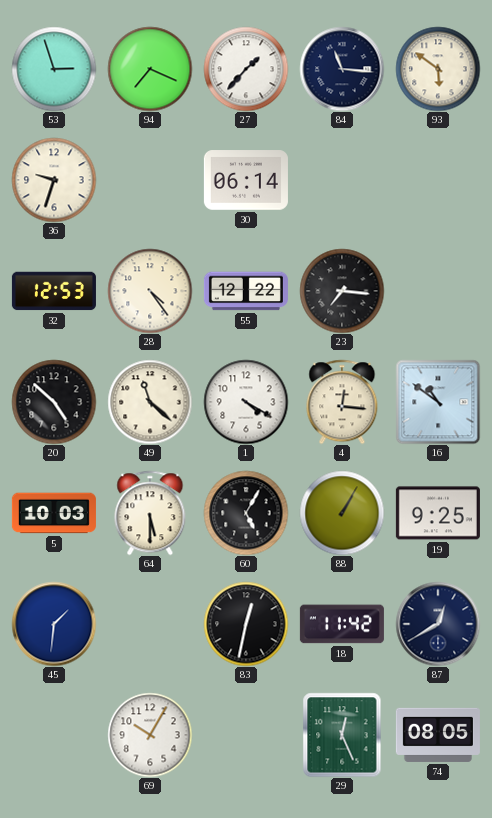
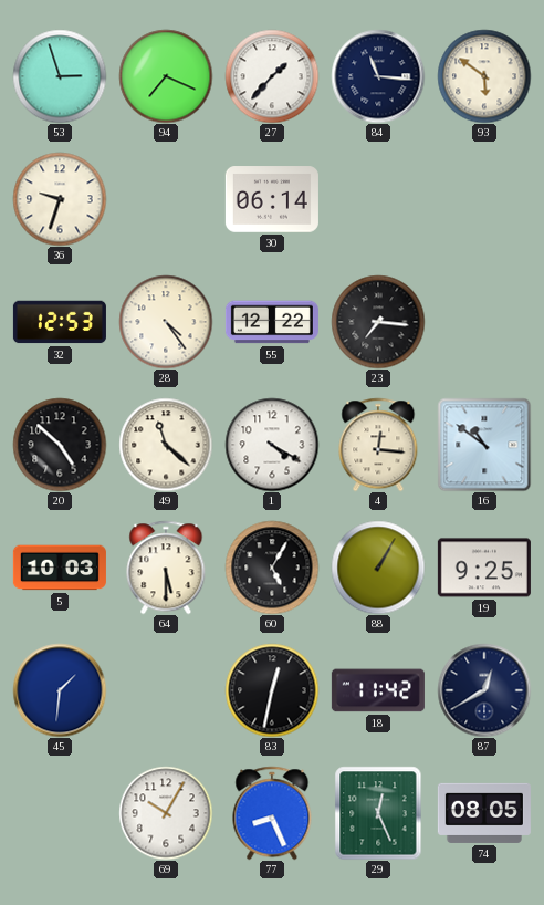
77: none -> 8:26 (272, 813)
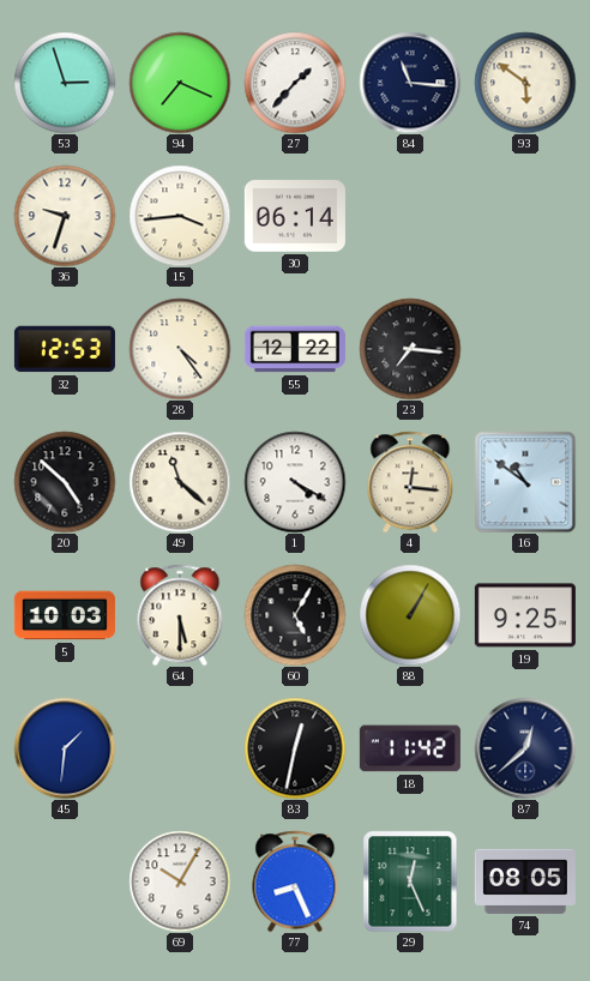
15: none -> 3:44 (180, 216)
87: 12:40 -> 12:38 (525, 748)
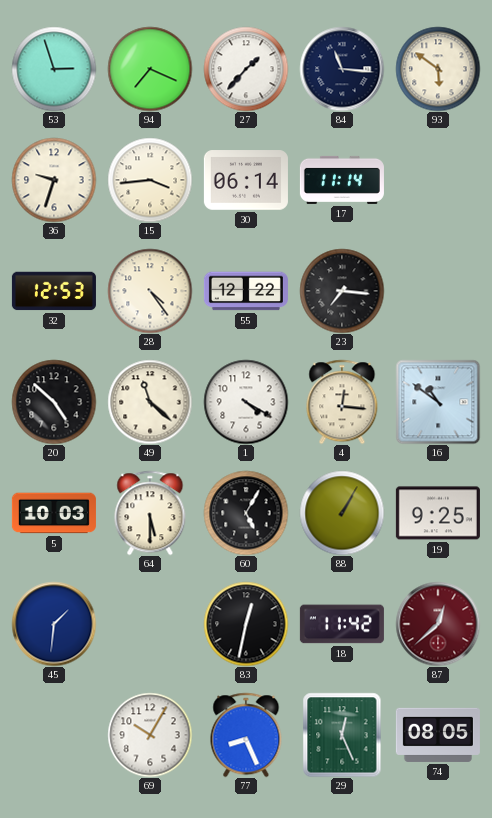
17: none -> 11:14 (342, 180)
87 dial: navy -> burgundy (438, 624)
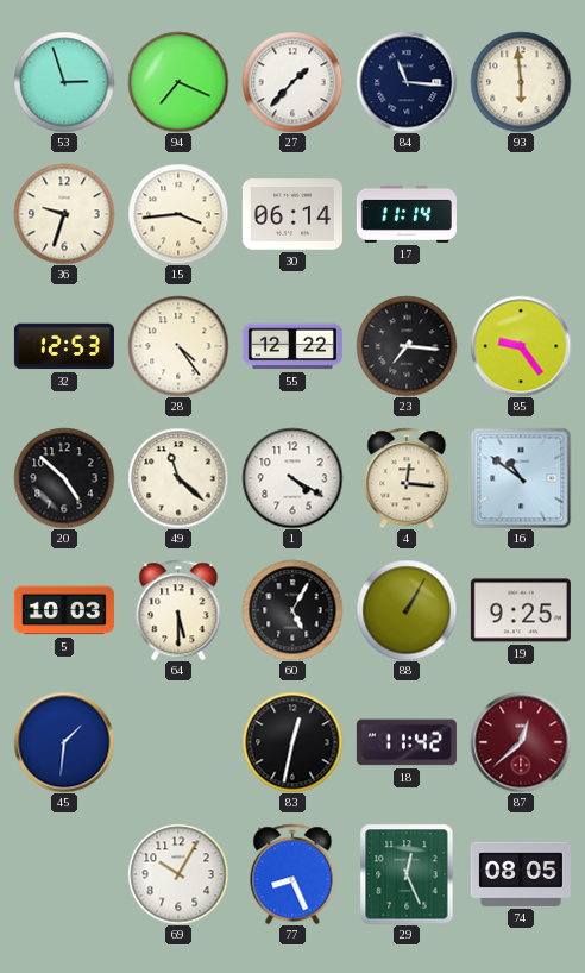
93: 5:51 -> 5:59 (521, 82)
85: none -> 9:24 (521, 346)
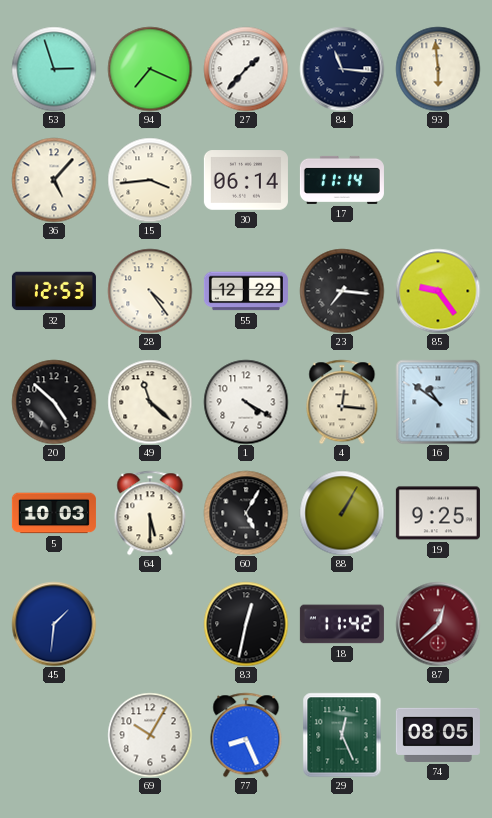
36: 9:33 -> 5:07 (54, 180)
